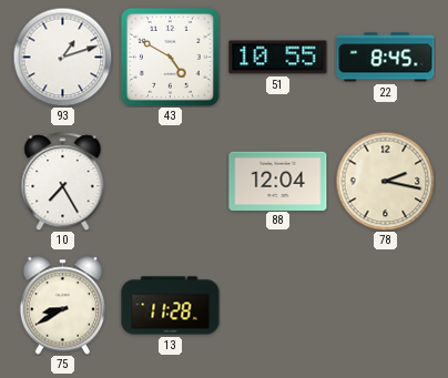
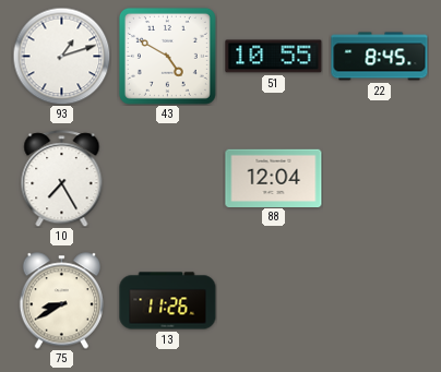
78: 2:17 -> none (385, 181)
13: 11:28 -> 11:26 (168, 301)
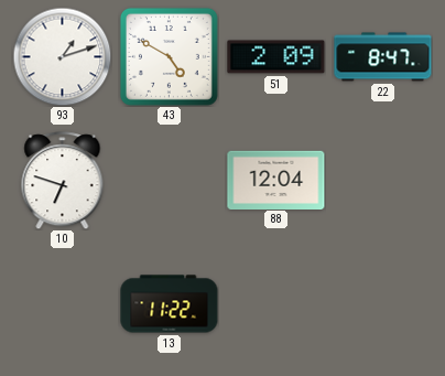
51: 10:55 -> 2:09 (276, 57)
22: 8:45 -> 8:47 (383, 57)
10: 7:25 -> 6:48 (63, 181)
75: 8:40 -> none (61, 301)
13: 11:26 -> 11:22 (170, 304)
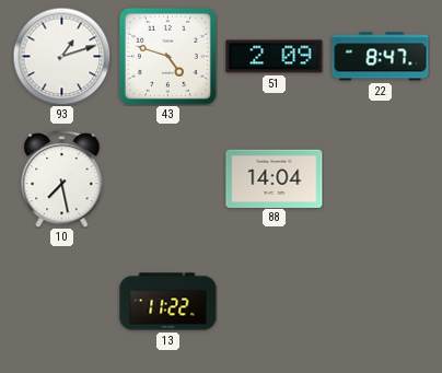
43: 4:50 -> 4:48 (167, 56)
10: 6:48 -> 7:28 (62, 179)
88: 12:04 -> 14:04 (275, 178)
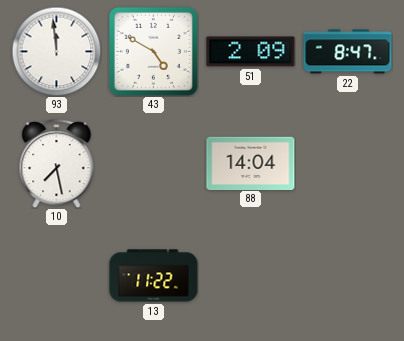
93: 1:12 -> 11:59 (56, 51)
43: 4:48 -> 4:50 (153, 51)
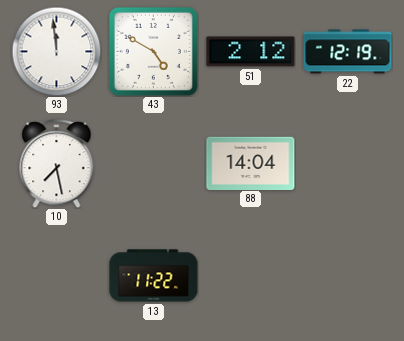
51: 2:09 -> 2:12 (251, 52)
22: 8:47 -> 12:19 (348, 52)
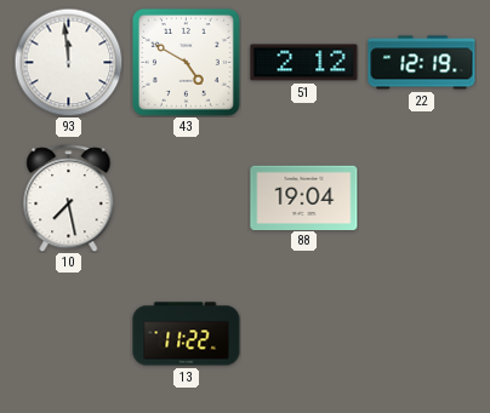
88: 14:04 -> 19:04 (304, 197)
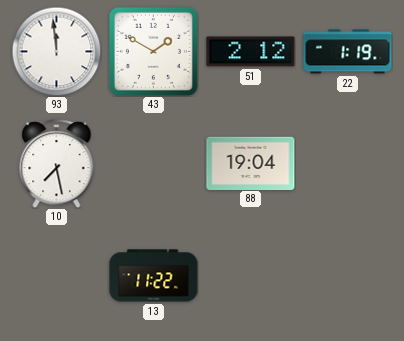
43: 4:50 -> 1:50 (153, 51)
22: 12:19 -> 1:19 (348, 52)
